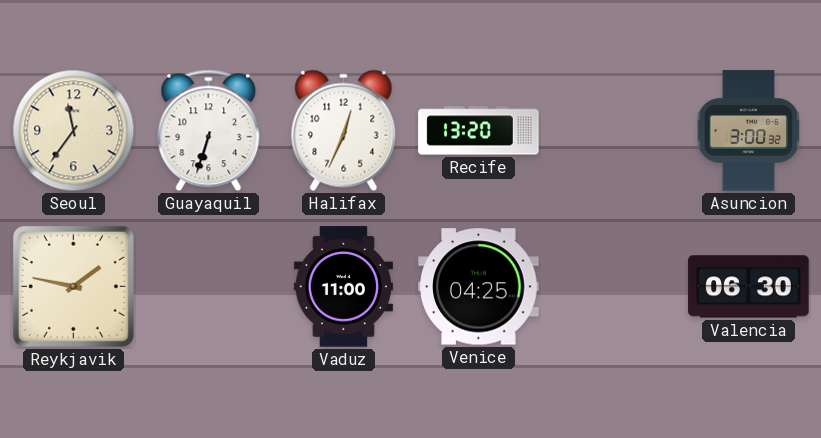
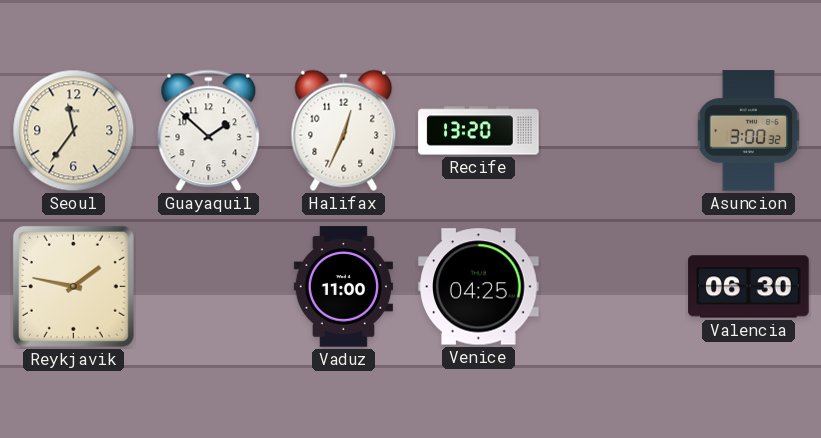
Guayaquil: 6:33 -> 1:52 (209, 131)
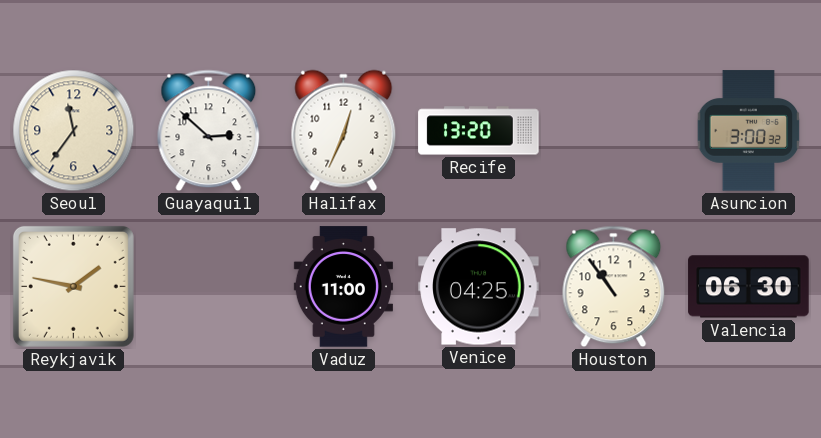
Guayaquil: 1:52 -> 2:52 (209, 131)
Houston: none -> 10:54 (614, 287)
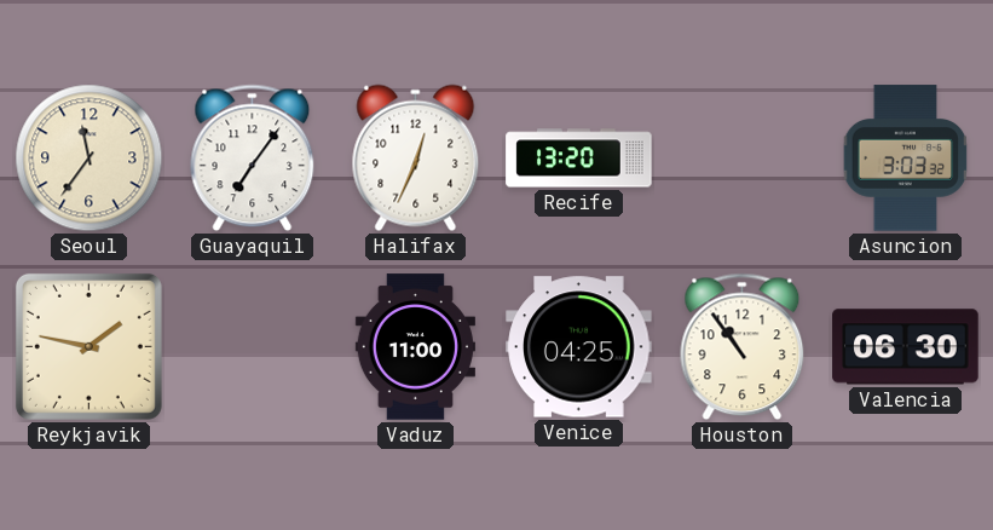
Guayaquil: 2:52 -> 7:06 (253, 159)
Asuncion: 3:00 -> 3:03 (906, 159)
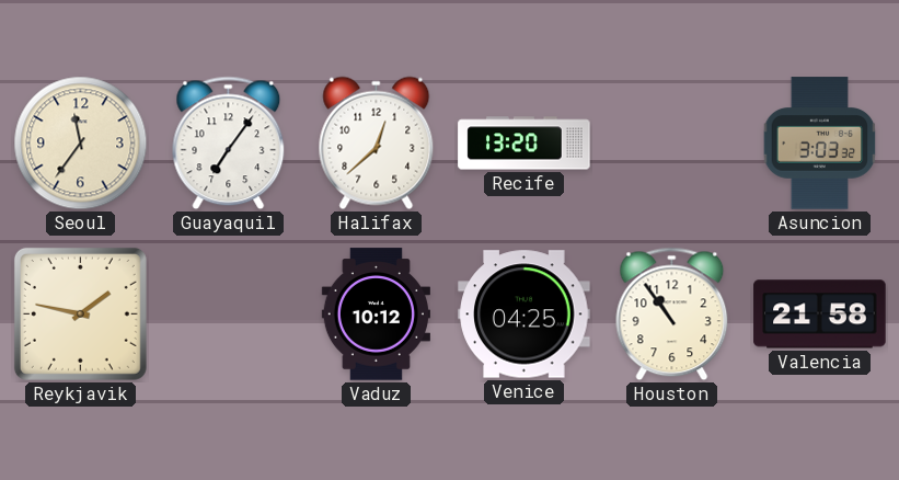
Halifax: 12:34 -> 12:38 (377, 144)
Vaduz: 11:00 -> 10:12 (376, 315)
Valencia: 06:30 -> 21:58 (820, 315)
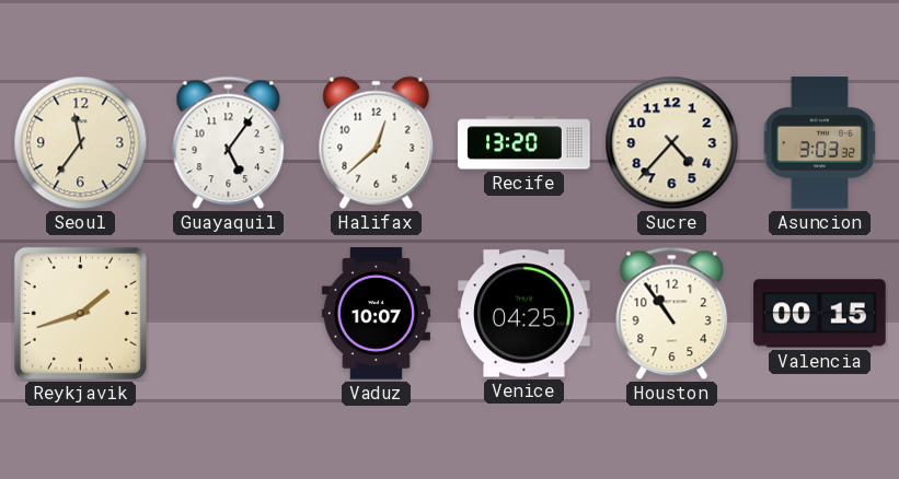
Guayaquil: 7:06 -> 5:06 (229, 143)
Sucre: none -> 4:37 (672, 143)
Reykjavik: 1:47 -> 1:42 (80, 313)
Vaduz: 10:12 -> 10:07 (376, 314)
Valencia: 21:58 -> 00:15 (820, 314)
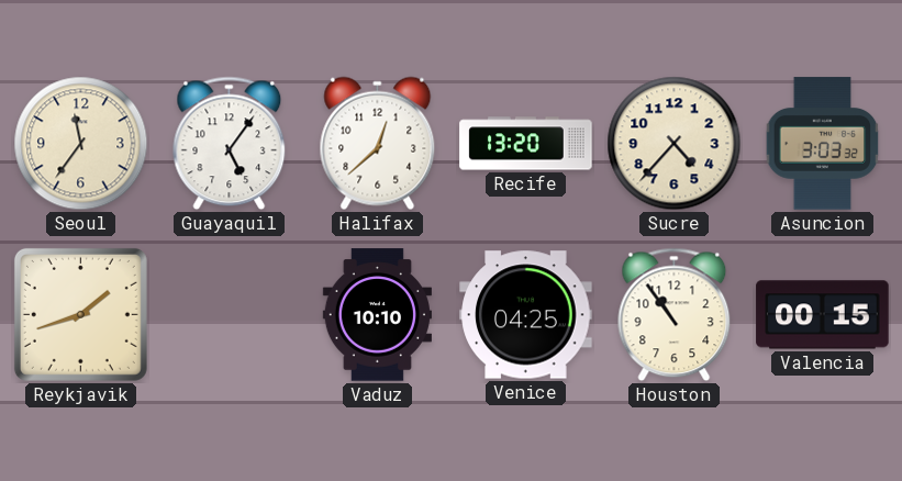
Vaduz: 10:07 -> 10:10 (377, 315)
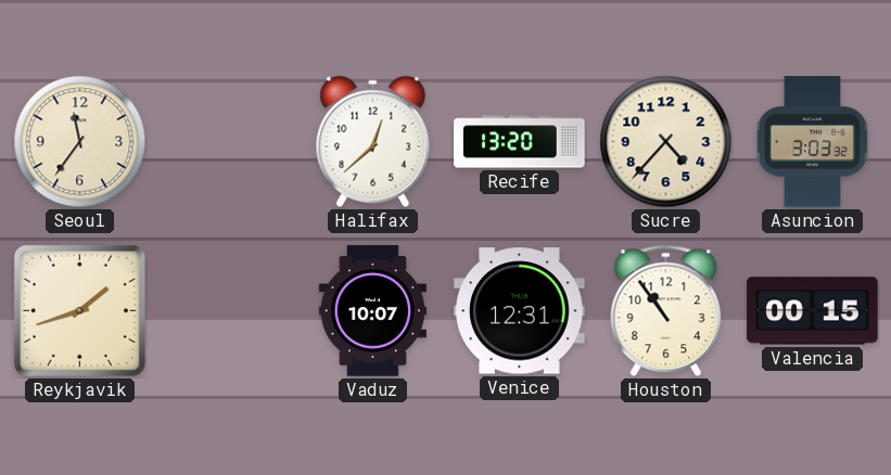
Guayaquil: 5:06 -> none (230, 144)
Vaduz: 10:10 -> 10:07 (372, 311)
Venice: 04:25 -> 12:31 (520, 311)
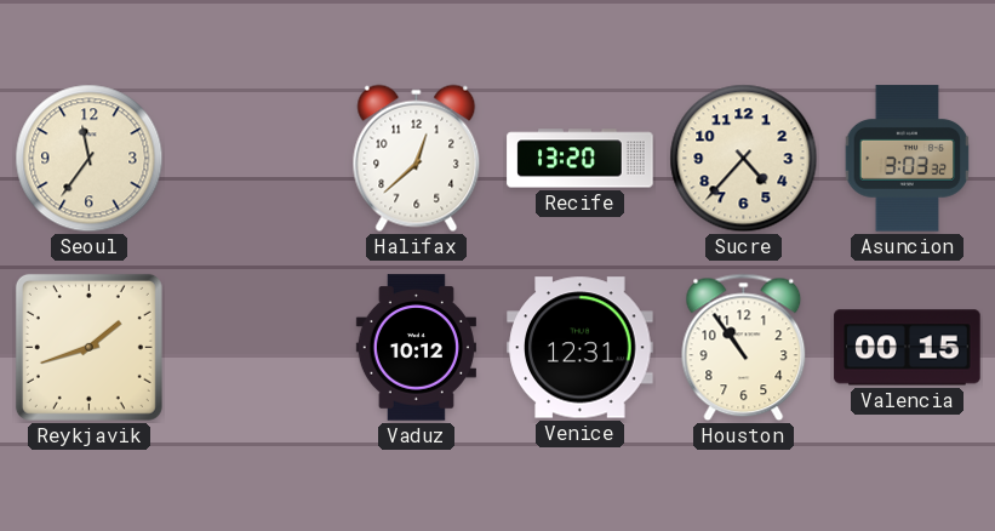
Vaduz: 10:07 -> 10:12 (416, 348)
